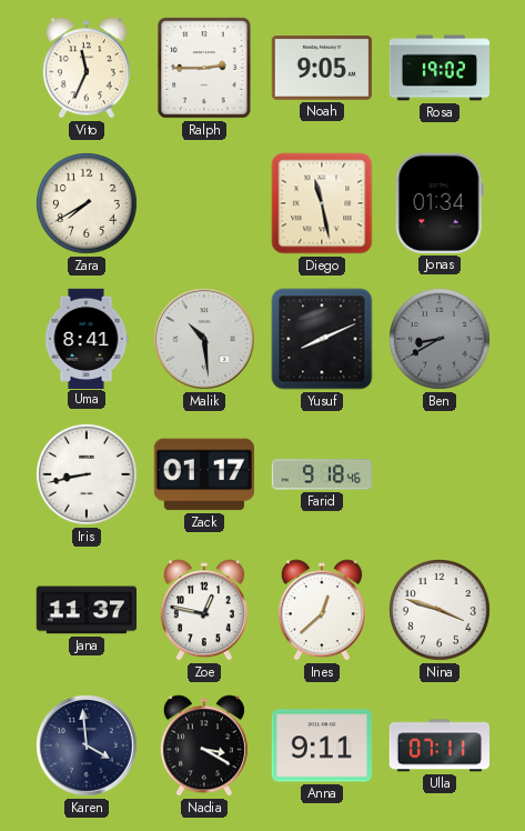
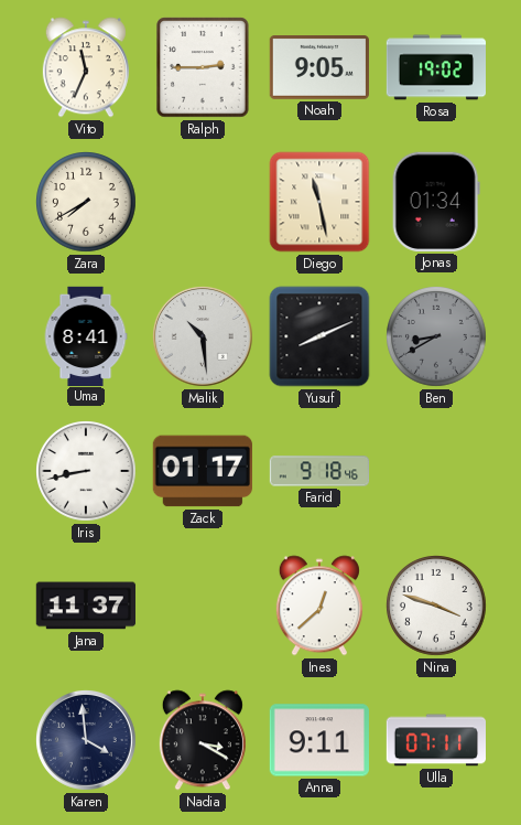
Zoe: 12:47 -> none (204, 610)
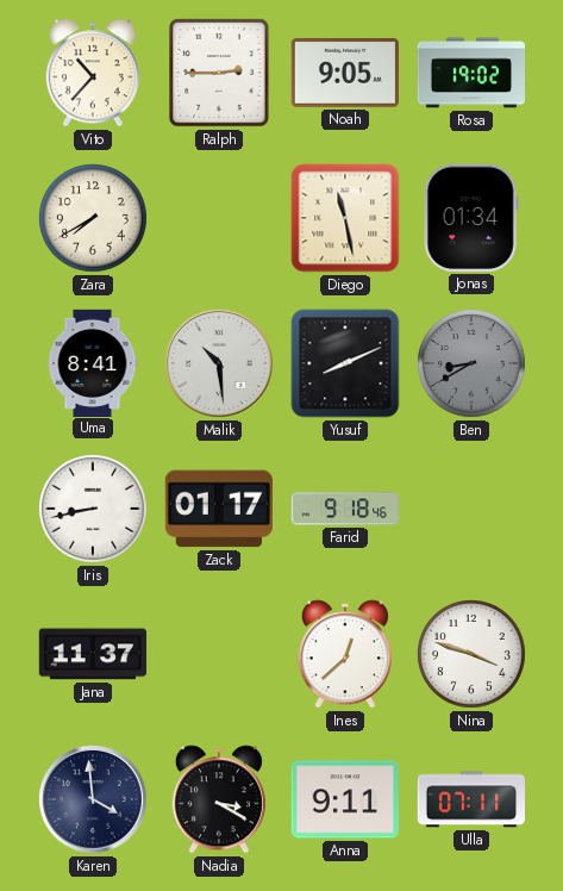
Vito: 11:34 -> 10:37 (93, 73)
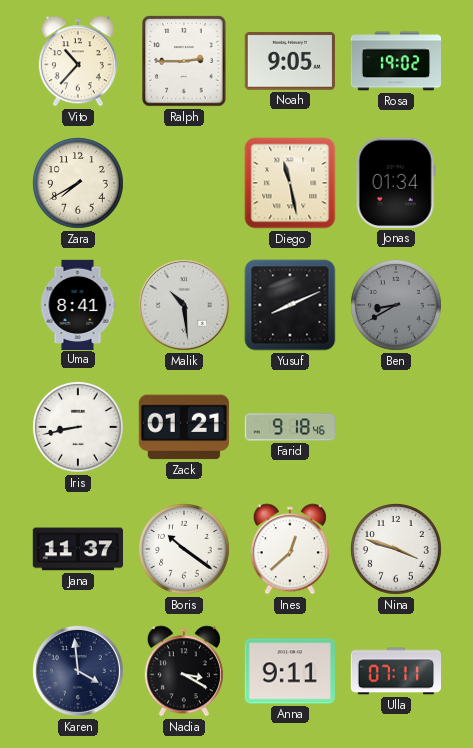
Zack: 01:17 -> 01:21 (184, 427)
Boris: none -> 10:21 (185, 550)
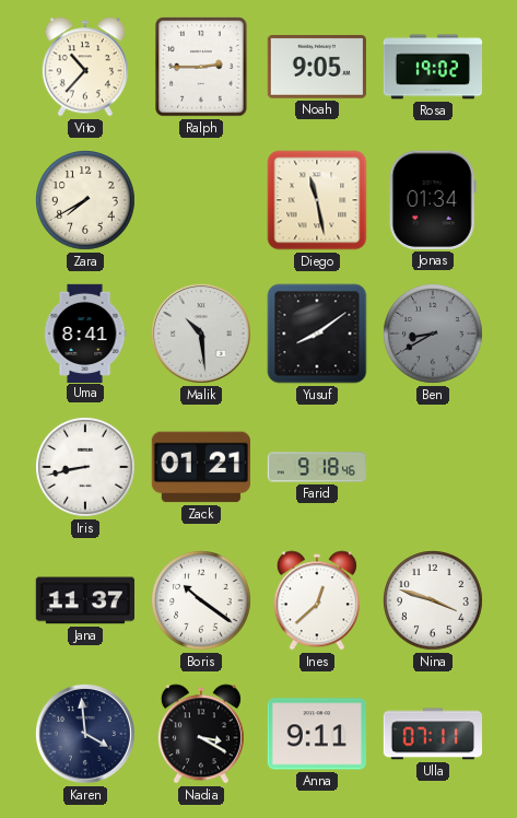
Yusuf: 8:11 -> 8:09 (317, 334)
